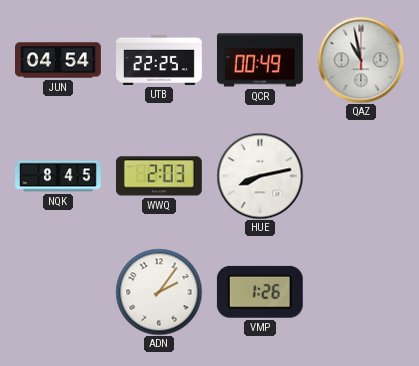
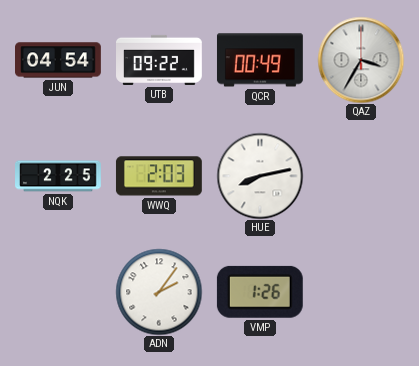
UTB: 22:25 -> 09:22 (160, 60)
QAZ: 10:58 -> 3:35 (361, 60)
NQK: 8:45 -> 2:25 (59, 176)
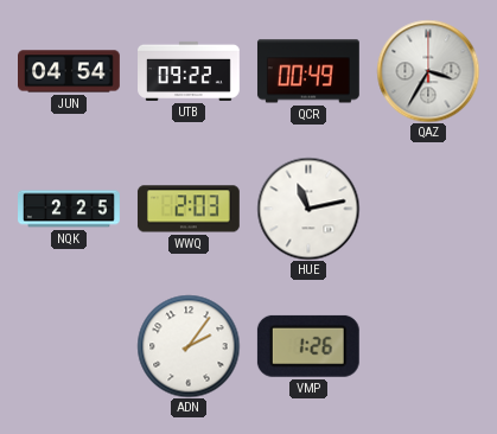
HUE: 8:13 -> 11:13 (308, 209)
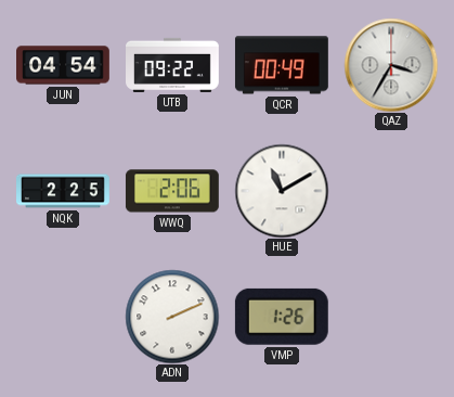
WWQ: 2:03 -> 2:06 (172, 191)
HUE: 11:13 -> 11:10 (282, 191)
ADN: 2:06 -> 2:11 (172, 317)
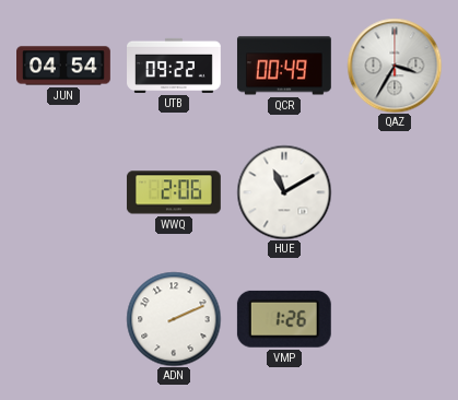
NQK: 2:25 -> none (64, 191)
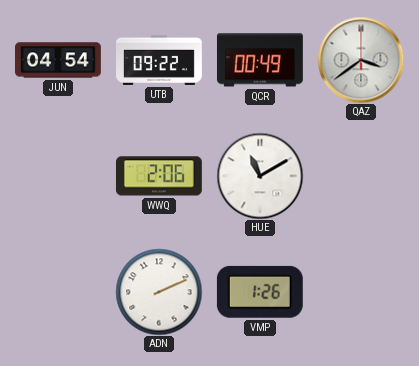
QAZ: 3:35 -> 3:39 (361, 60)
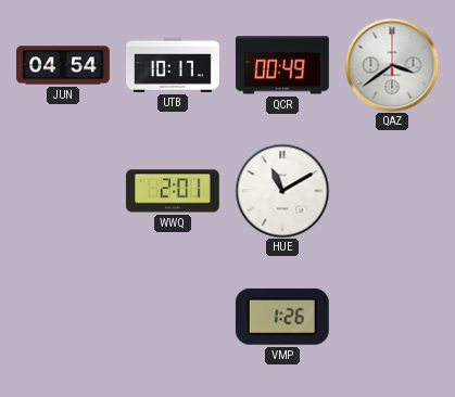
UTB: 09:22 -> 10:17 (174, 65)
WWQ: 2:06 -> 2:01 (173, 191)
ADN: 2:11 -> none (159, 292)
